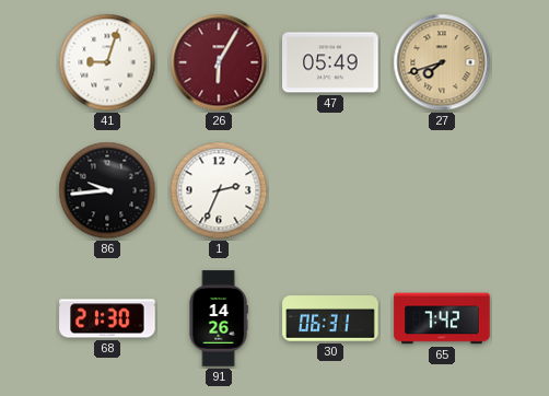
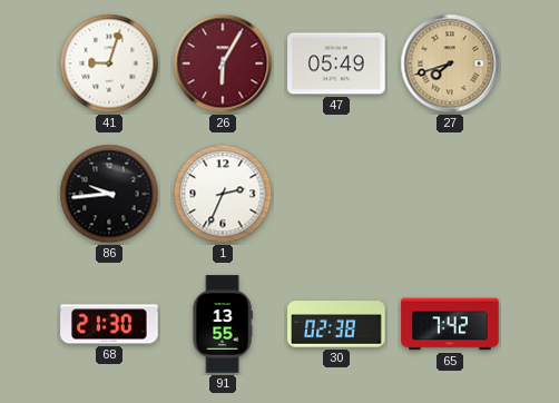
91: 14:26 -> 13:55 (223, 324)
30: 06:31 -> 02:38 (336, 324)
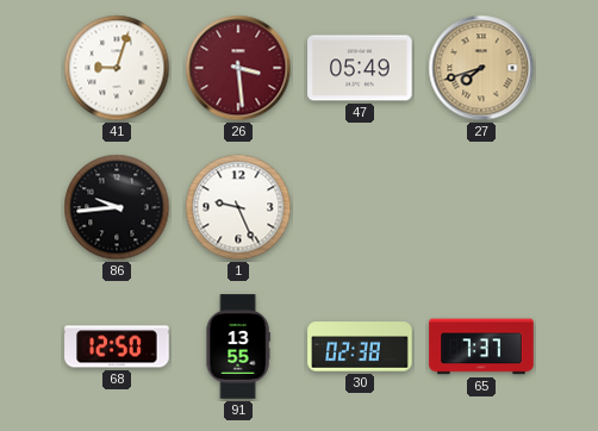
26: 6:05 -> 3:29 (238, 68)
1: 2:34 -> 9:26 (238, 207)
68: 21:30 -> 12:50 (117, 346)
65: 7:42 -> 7:37 (481, 346)
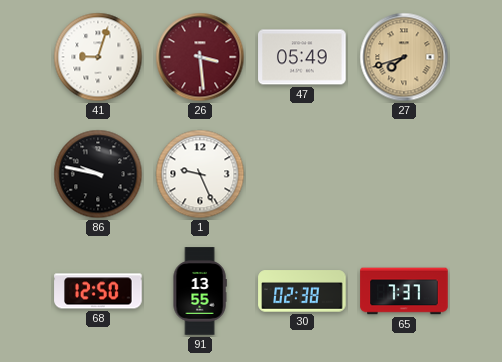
86: 9:44 -> 9:47 (98, 174)
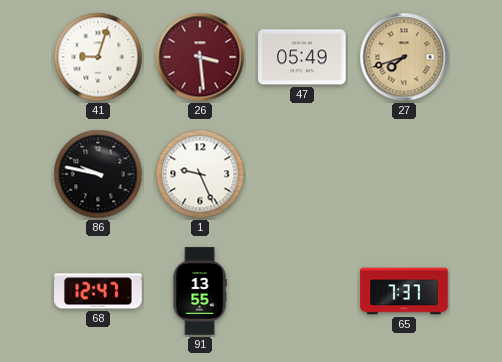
68: 12:50 -> 12:47 (98, 291)
30: 02:38 -> none (302, 291)
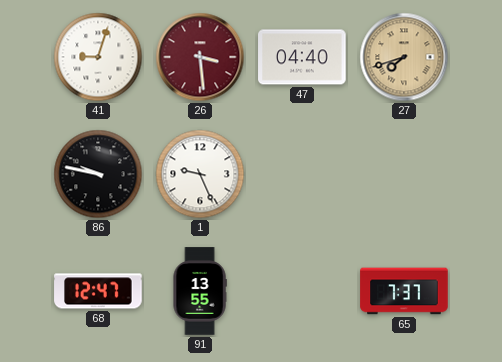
47: 05:49 -> 04:40 (302, 57)
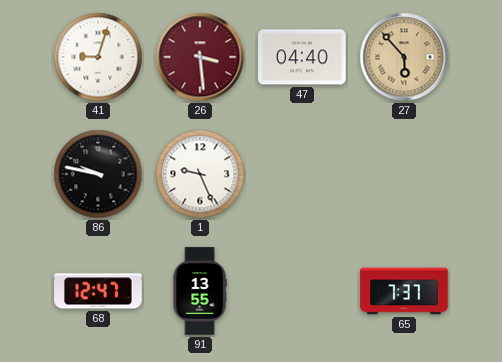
27: 7:42 -> 5:53 (404, 57)
